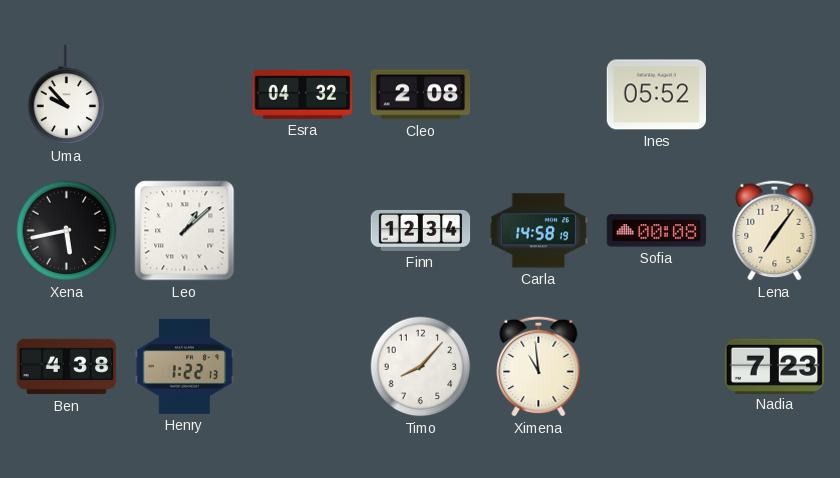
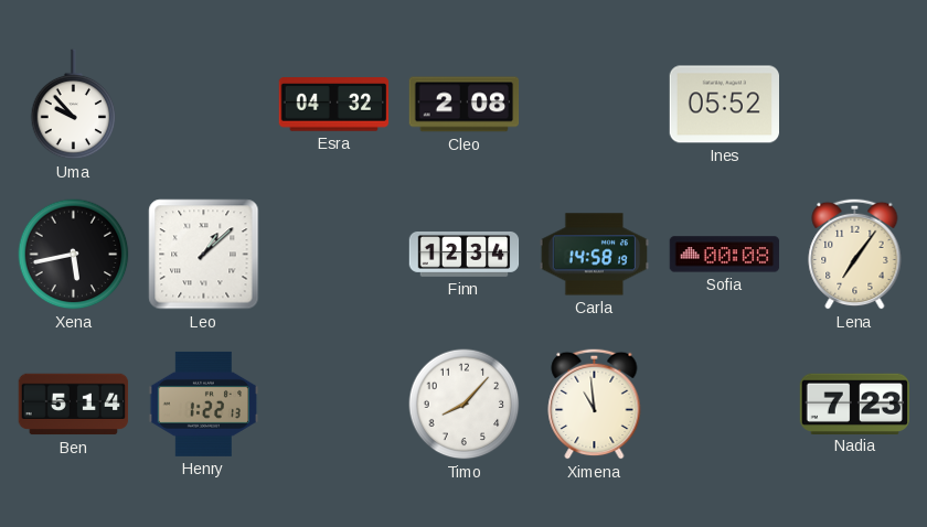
Ben: 4:38 -> 5:14 (74, 405)
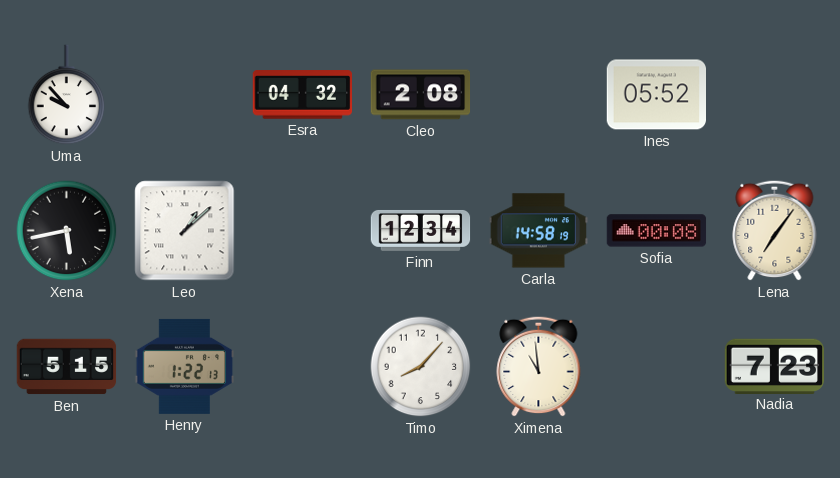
Ben: 5:14 -> 5:15 (67, 367)
